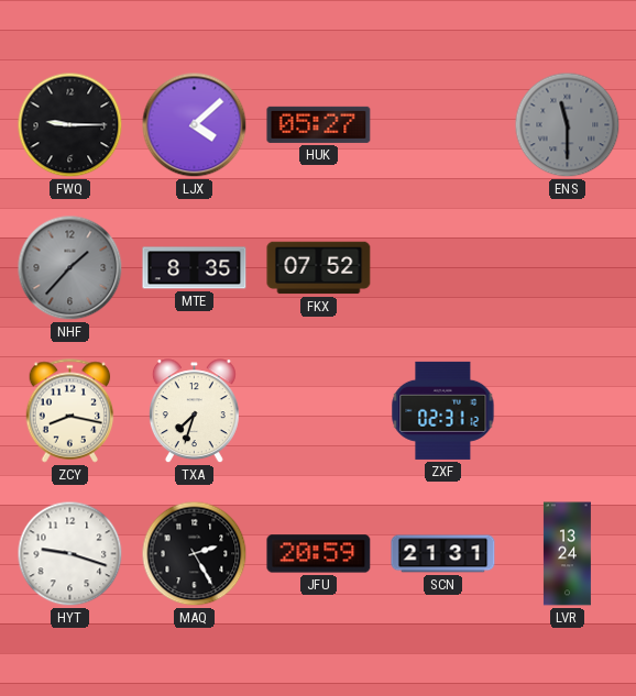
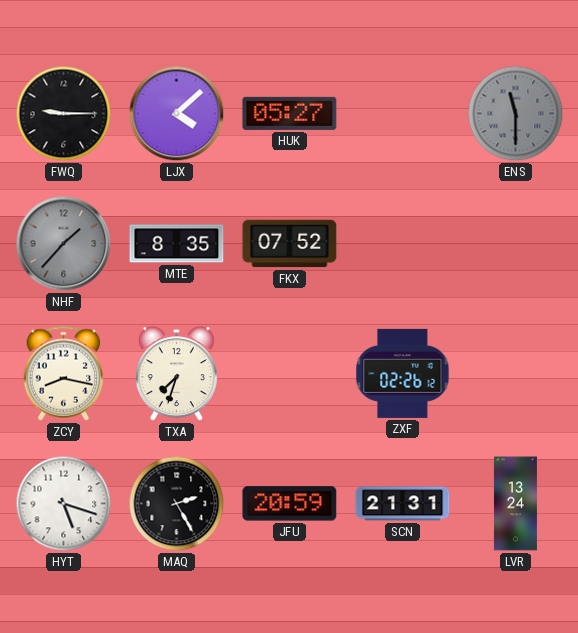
ZXF: 02:31 -> 02:26 (403, 373)
HYT: 9:18 -> 5:18 (64, 504)
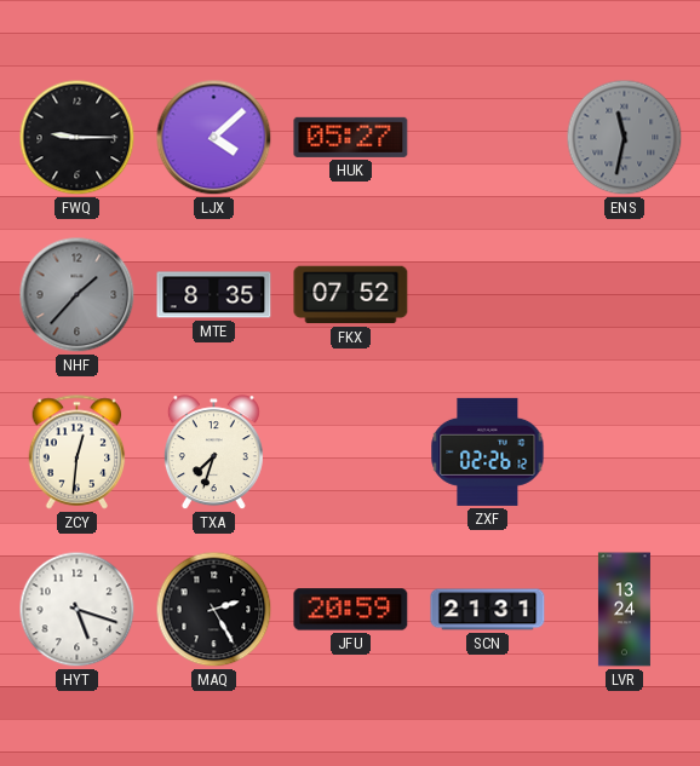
ENS: 11:30 -> 11:32 (625, 138)
ZCY: 8:17 -> 12:31 (78, 453)
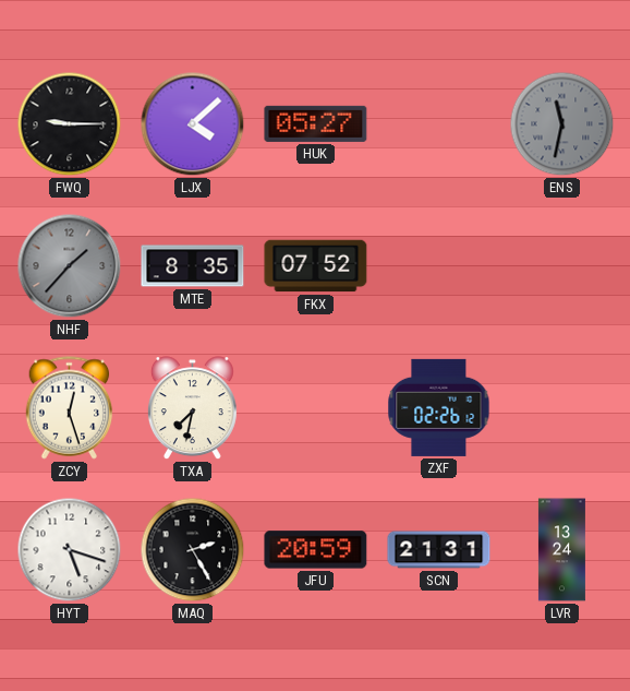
ZCY: 12:31 -> 12:27 (70, 408)
TXA: 7:33 -> 7:32 (192, 408)
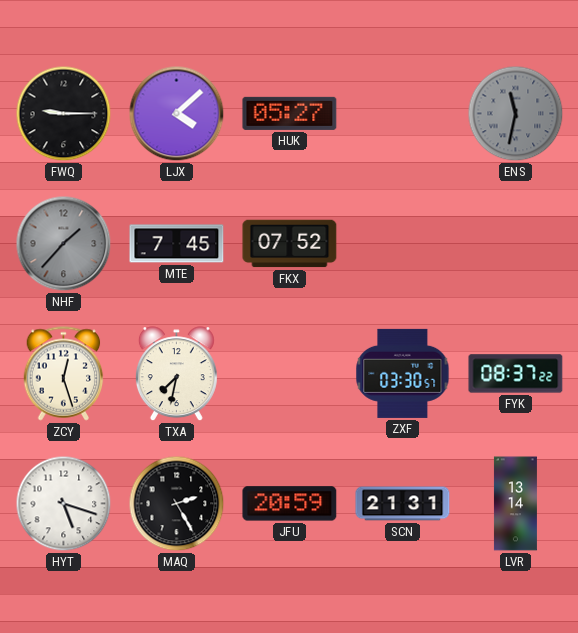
MTE: 8:35 -> 7:45 (177, 244)
ZXF: 02:26 -> 03:30 (403, 373)
FYK: none -> 08:37 (516, 374)
LVR: 13:24 -> 13:14 (515, 504)
